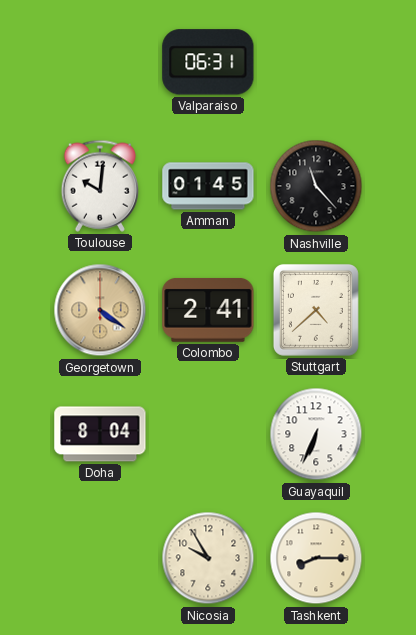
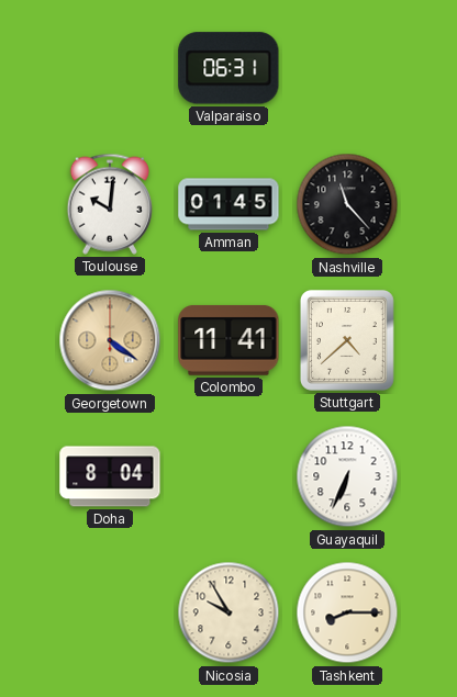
Colombo: 2:41 -> 11:41 (228, 340)
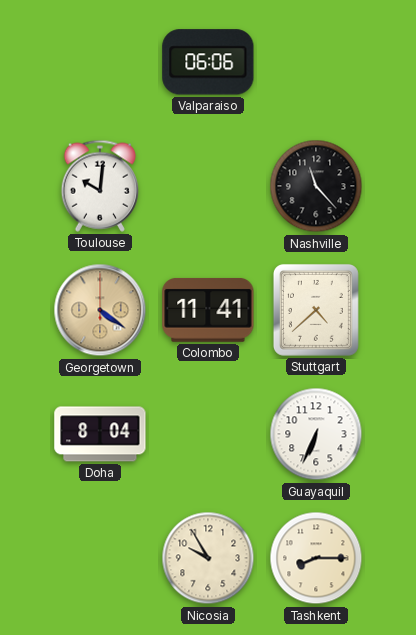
Valparaiso: 06:31 -> 06:06 (208, 62)
Amman: 01:45 -> none (228, 204)
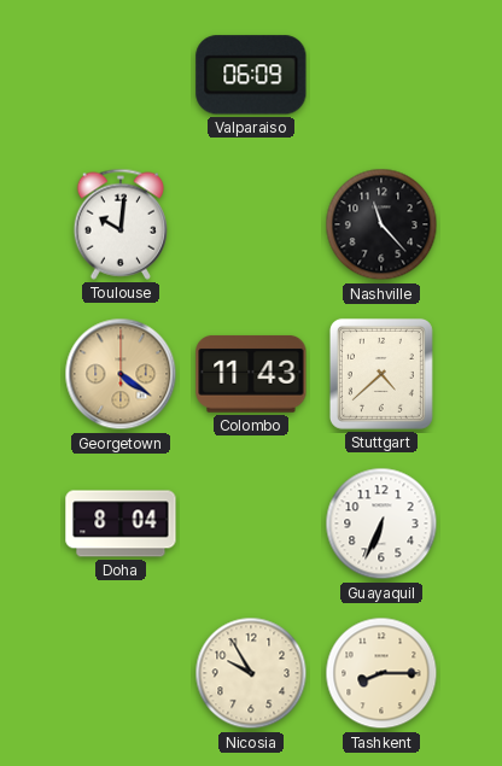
Valparaiso: 06:06 -> 06:09 (251, 75)
Colombo: 11:41 -> 11:43 (251, 374)
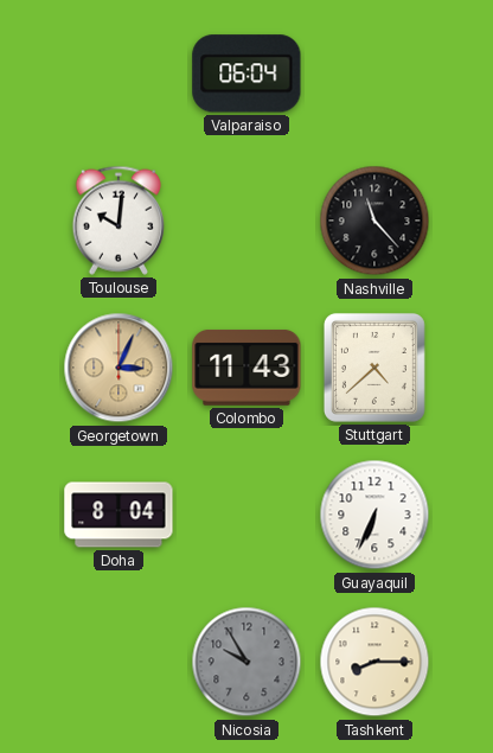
Valparaiso: 06:09 -> 06:04 (246, 74)
Georgetown: 4:21 -> 3:04 (119, 368)
Nicosia dial: cream -> grey (246, 662)
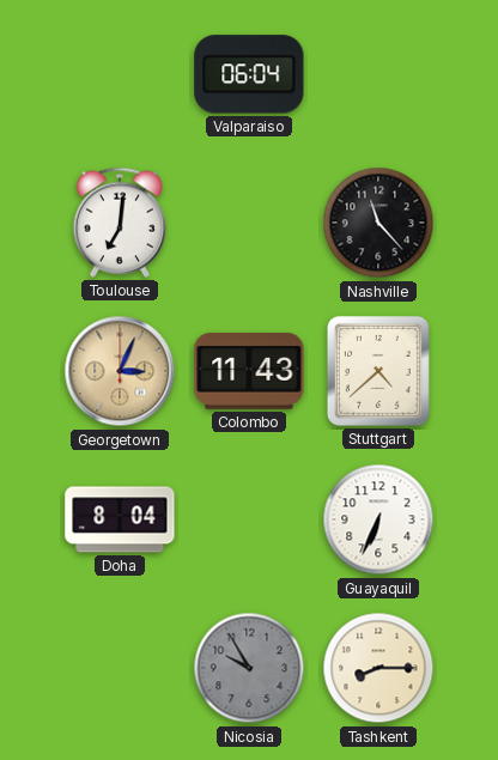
Toulouse: 10:01 -> 7:01 (120, 223)
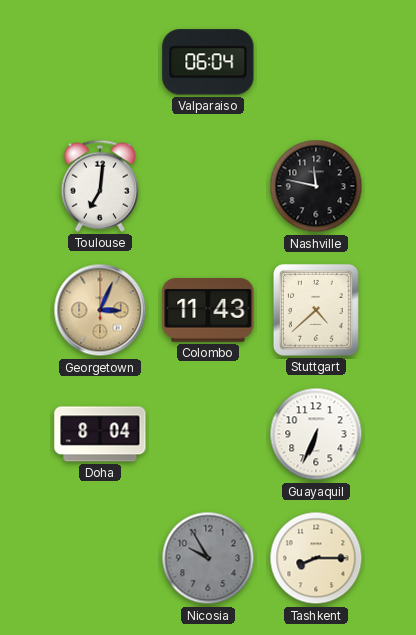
Nashville: 11:23 -> 11:47 (316, 186)
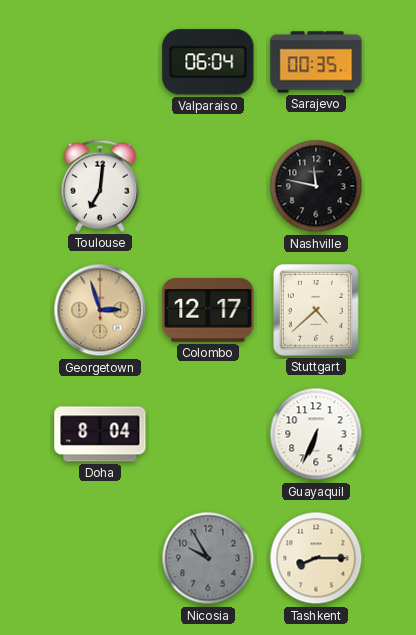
Sarajevo: none -> 00:35 (316, 62)
Georgetown: 3:04 -> 2:57 (100, 310)
Colombo: 11:43 -> 12:17 (208, 310)
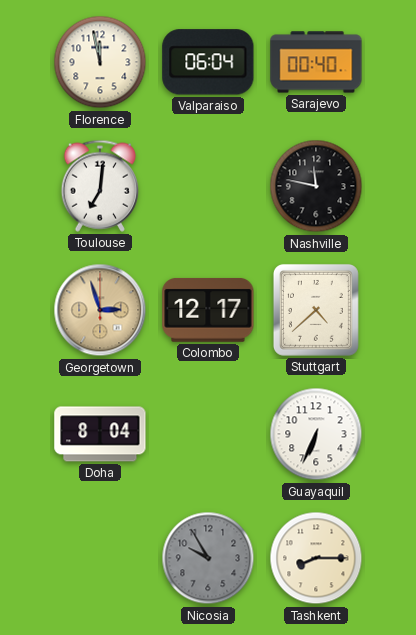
Florence: none -> 11:58 (100, 62)
Sarajevo: 00:35 -> 00:40 (316, 62)
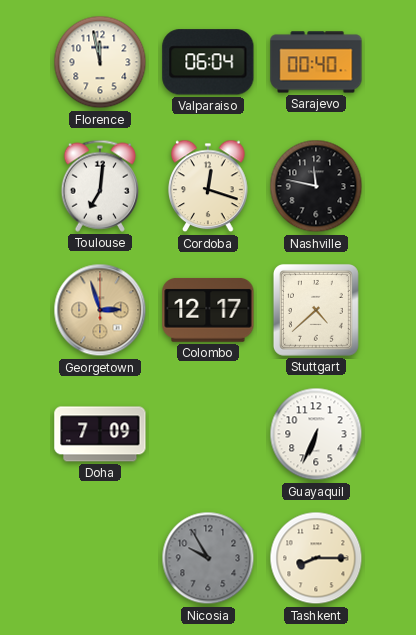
Cordoba: none -> 12:18 (208, 186)
Doha: 8:04 -> 7:09 (100, 434)
